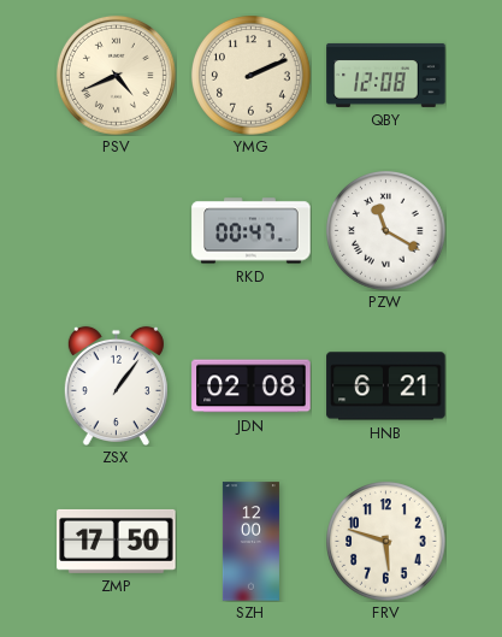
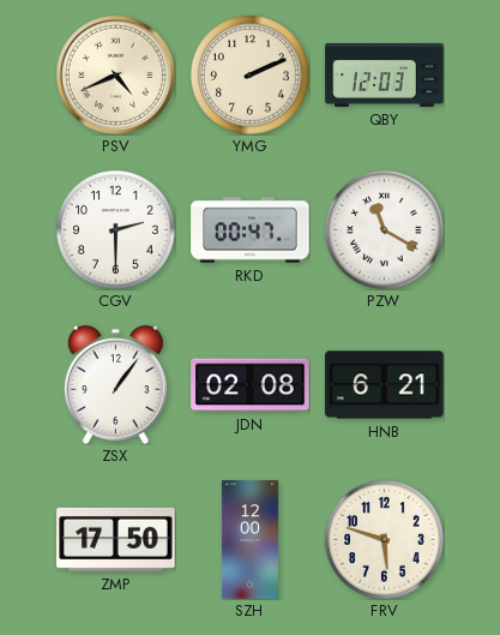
QBY: 12:08 -> 12:03 (385, 74)
CGV: none -> 2:30 (116, 230)
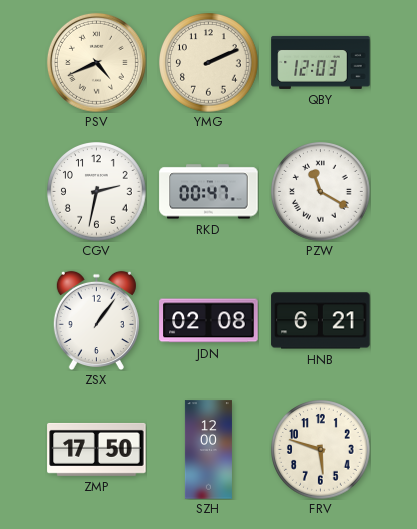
CGV: 2:30 -> 2:32 (97, 192)
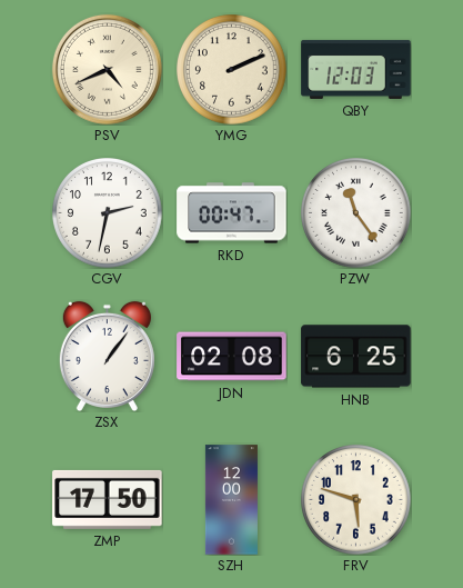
PZW: 11:20 -> 11:24 (356, 213)
HNB: 6:21 -> 6:25 (356, 357)
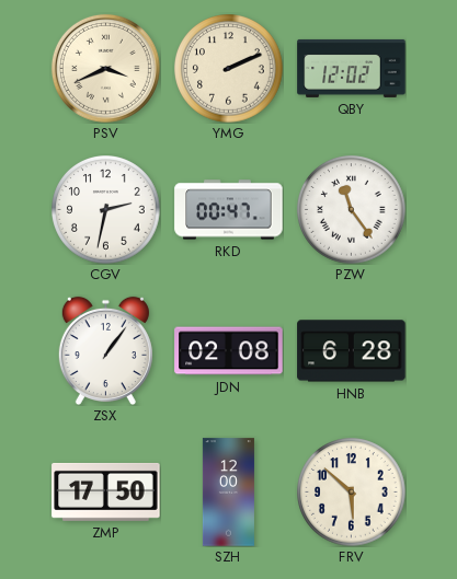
PSV: 4:41 -> 3:41 (105, 68)
QBY: 12:03 -> 12:02 (352, 68)
HNB: 6:25 -> 6:28 (352, 351)
FRV: 5:48 -> 5:52 (352, 493)
